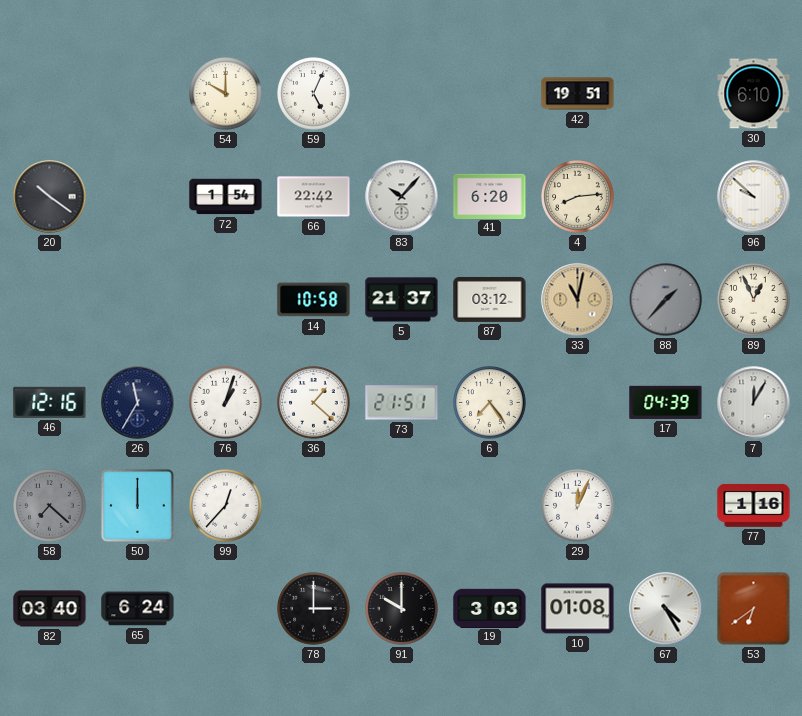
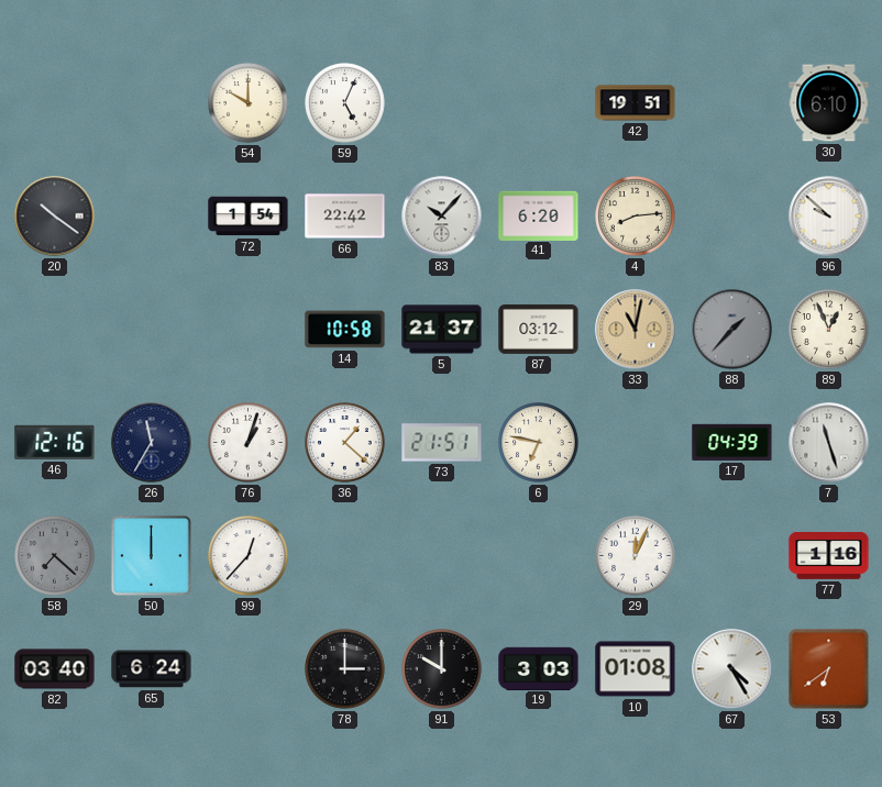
6: 7:24 -> 6:47 (539, 443)
7: 12:05 -> 11:27 (829, 443)
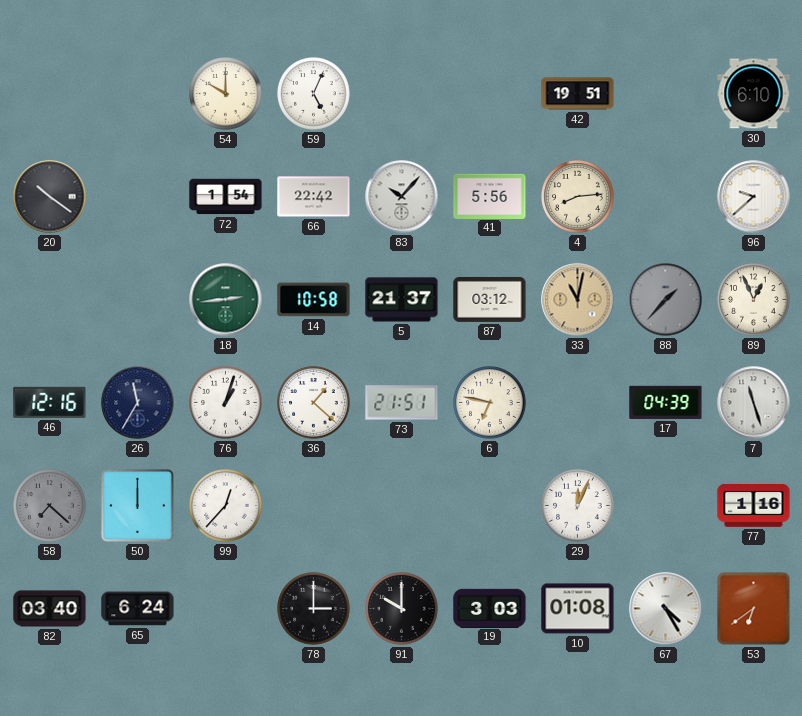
41: 6:20 -> 5:56 (490, 196)
96: 9:52 -> 9:38 (754, 197)
18: none -> 2:44 (226, 300)
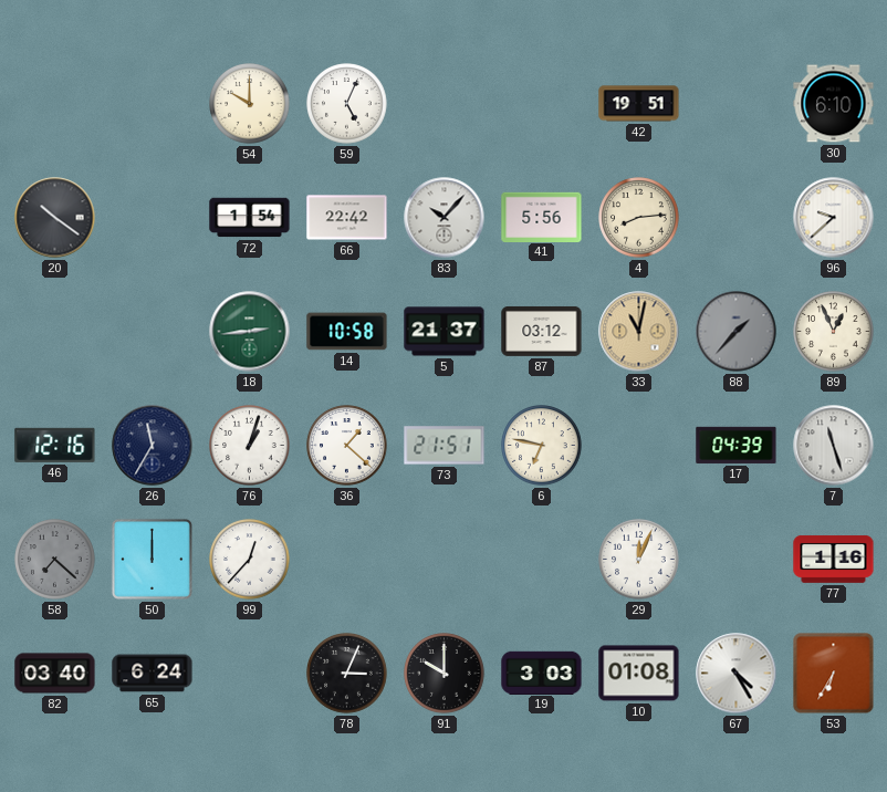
78: 3:00 -> 3:04 (347, 674)
53: 6:39 -> 6:35 (834, 674)
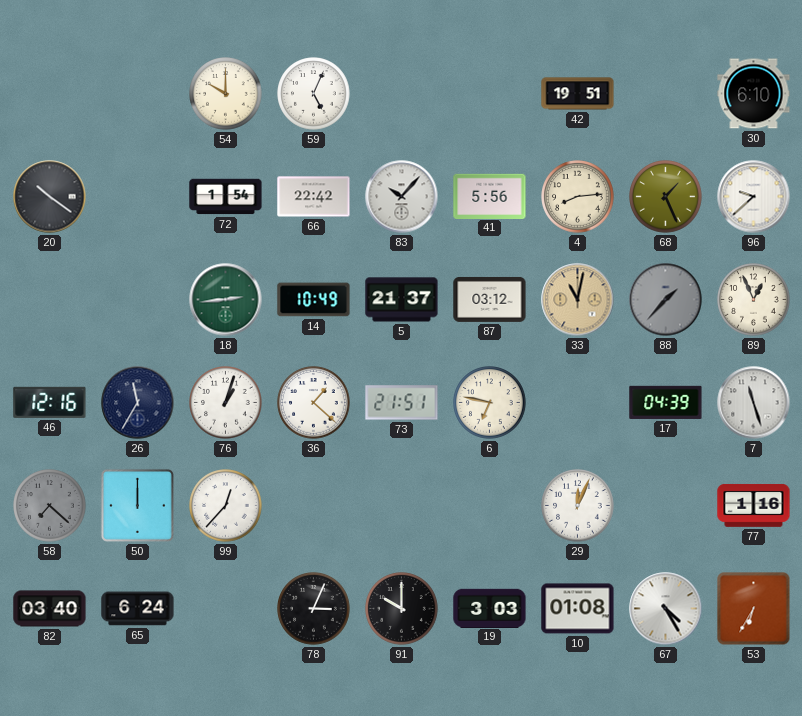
68: none -> 1:26 (666, 197)
14: 10:58 -> 10:49 (314, 300)
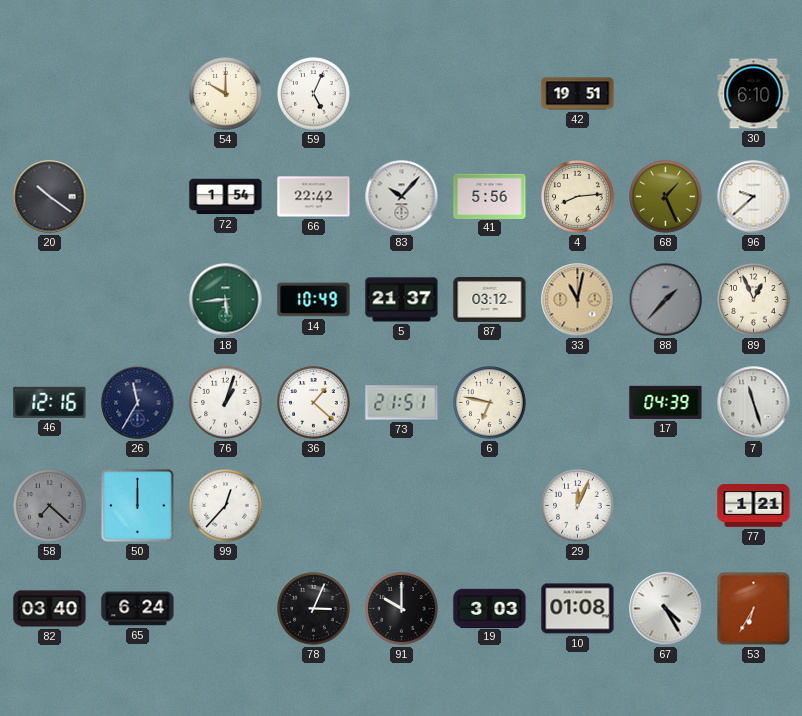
18: 2:44 -> 5:44 (226, 300)
77: 1:16 -> 1:21 (754, 505)
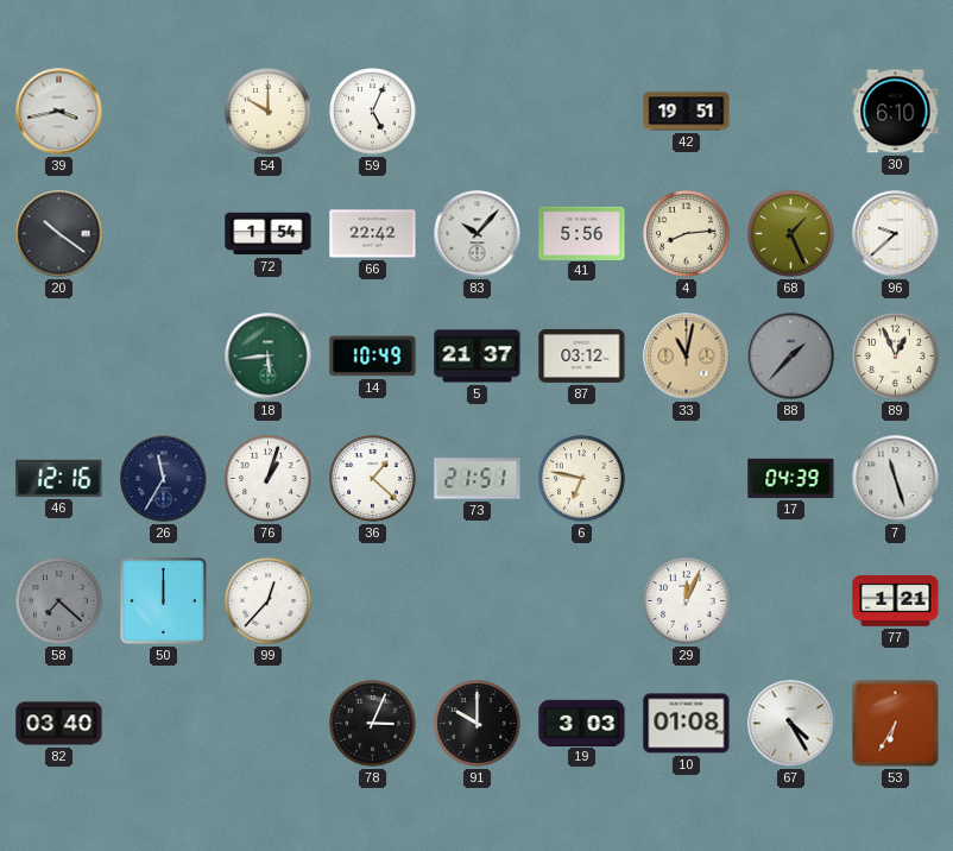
39: none -> 3:43 (59, 112)
65: 6:24 -> none (138, 609)
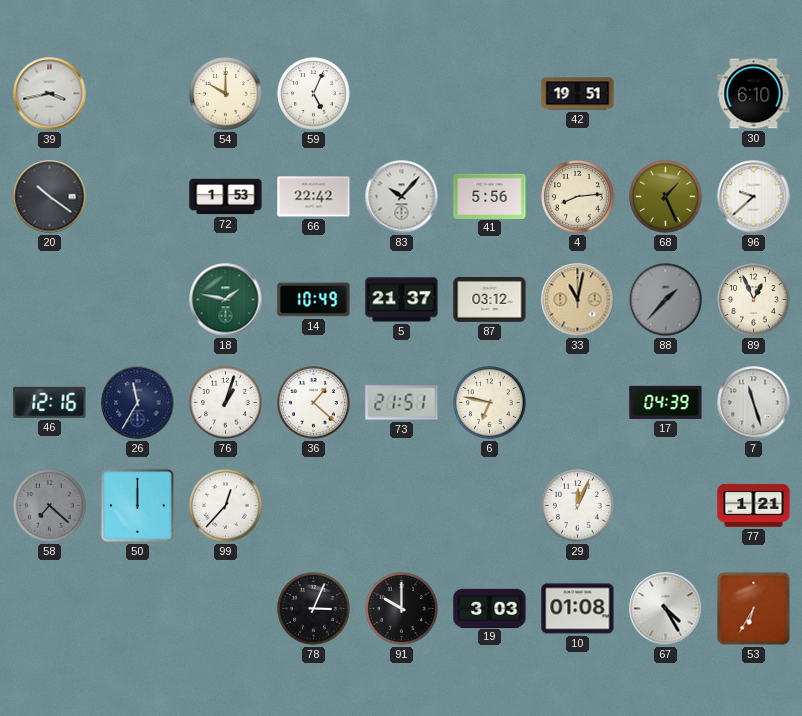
72: 1:54 -> 1:53 (226, 197)
18: 5:44 -> 1:47 (226, 300)
82: 03:40 -> none (59, 724)
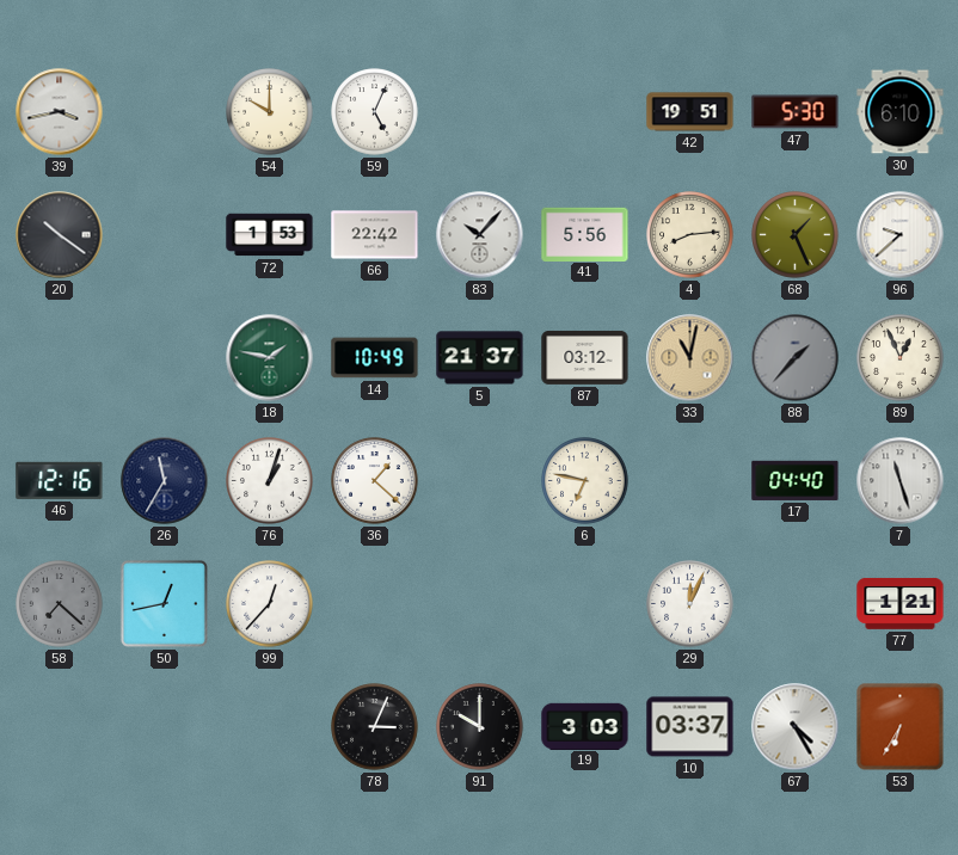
47: none -> 5:30 (796, 112)
73: 21:51 -> none (402, 403)
17: 04:39 -> 04:40 (796, 480)
50: 12:00 -> 12:43 (164, 603)
10: 01:08 -> 03:37 (690, 727)
